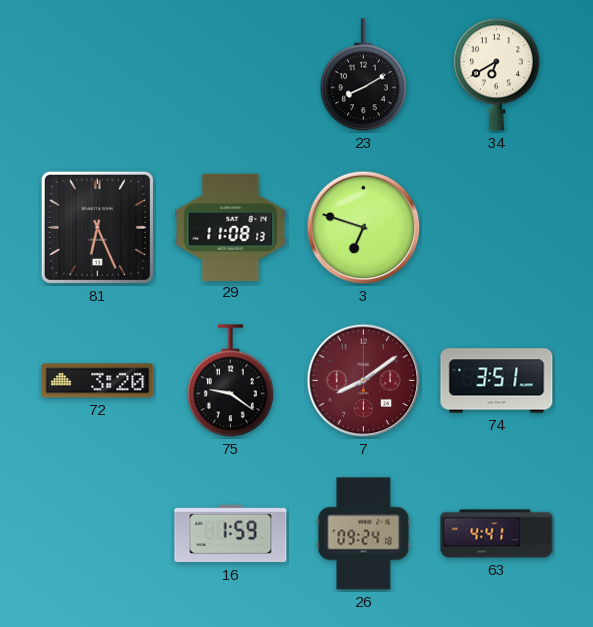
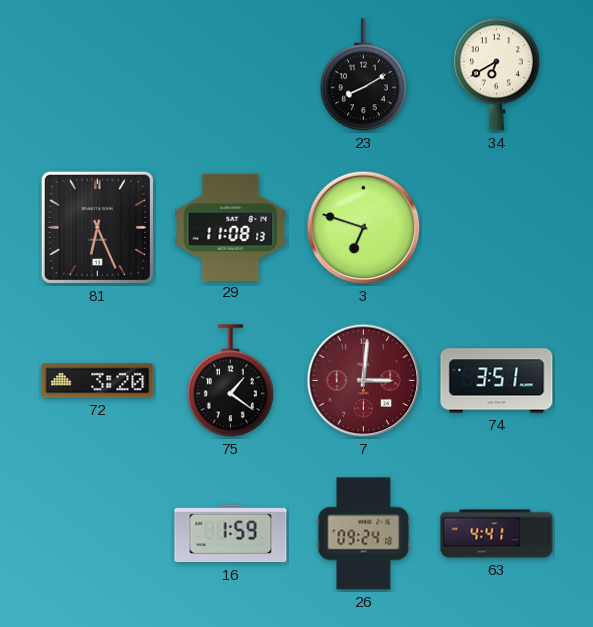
75: 9:21 -> 1:21 (230, 381)
7: 8:09 -> 3:01 (364, 381)
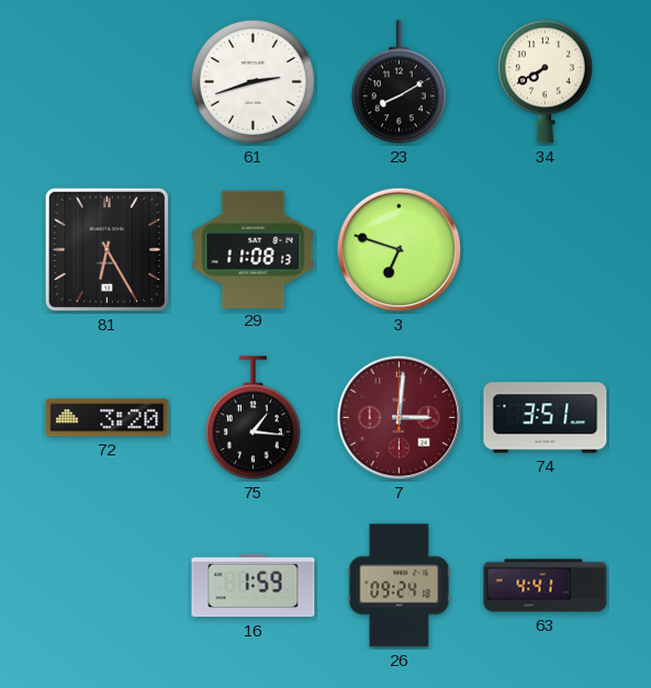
61: none -> 2:42 (252, 81)
34: 6:40 -> 7:40 (545, 81)
81: 6:26 -> 6:25 (106, 249)
75: 1:21 -> 1:16 (252, 418)
